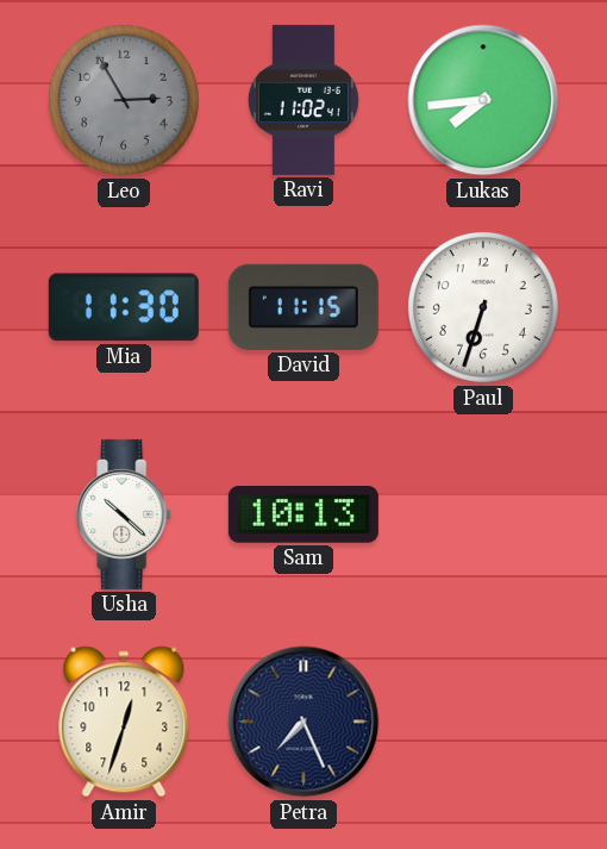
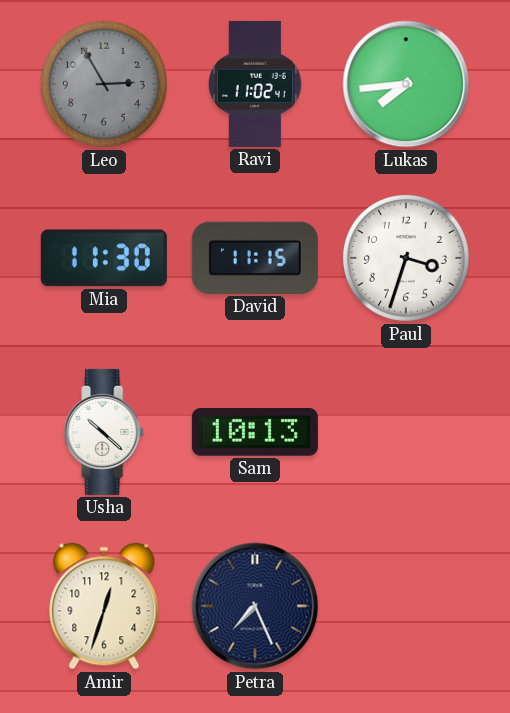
Paul: 6:33 -> 3:33 (406, 258)
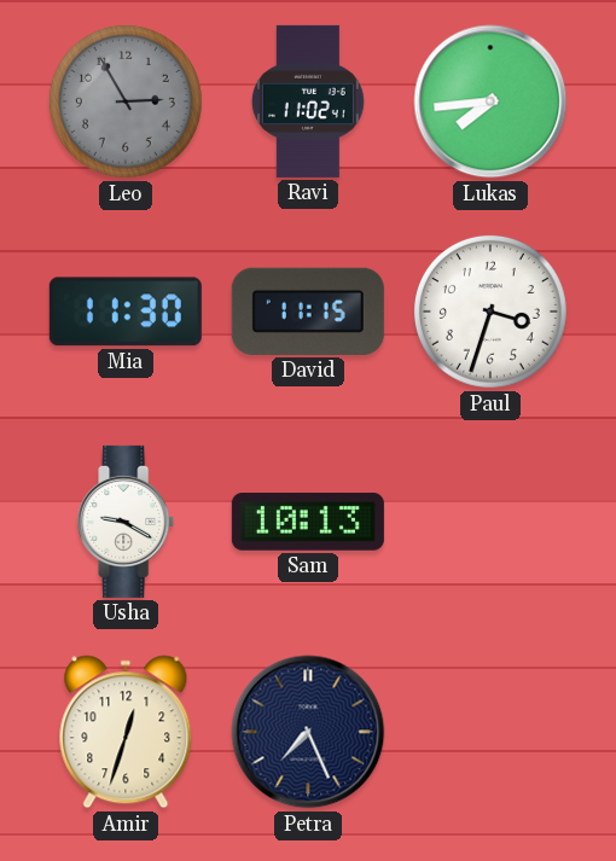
Usha: 10:22 -> 9:20 (127, 522)
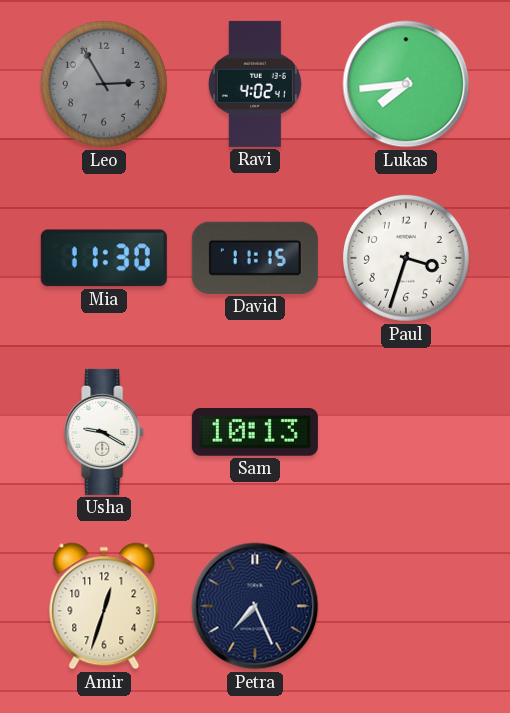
Ravi: 11:02 -> 4:02 (255, 84)
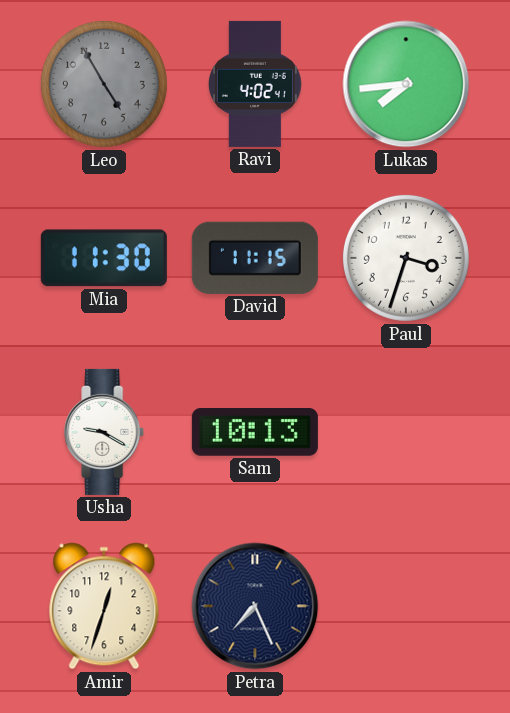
Leo: 2:55 -> 4:55 (104, 84)
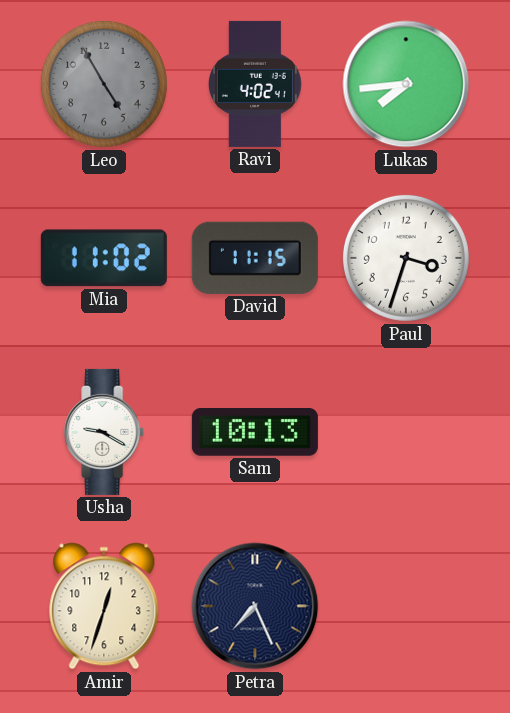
Mia: 11:30 -> 11:02 (104, 258)
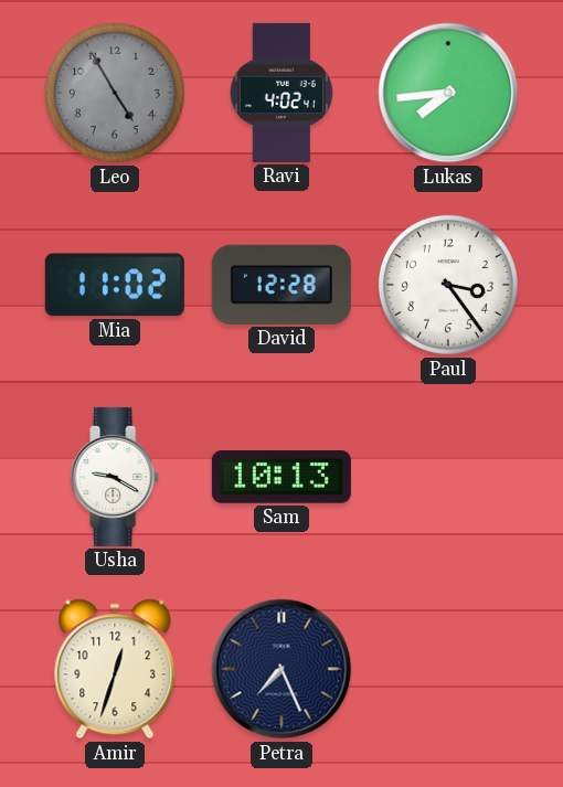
David: 11:15 -> 12:28 (281, 285)
Paul: 3:33 -> 3:24 (448, 285)
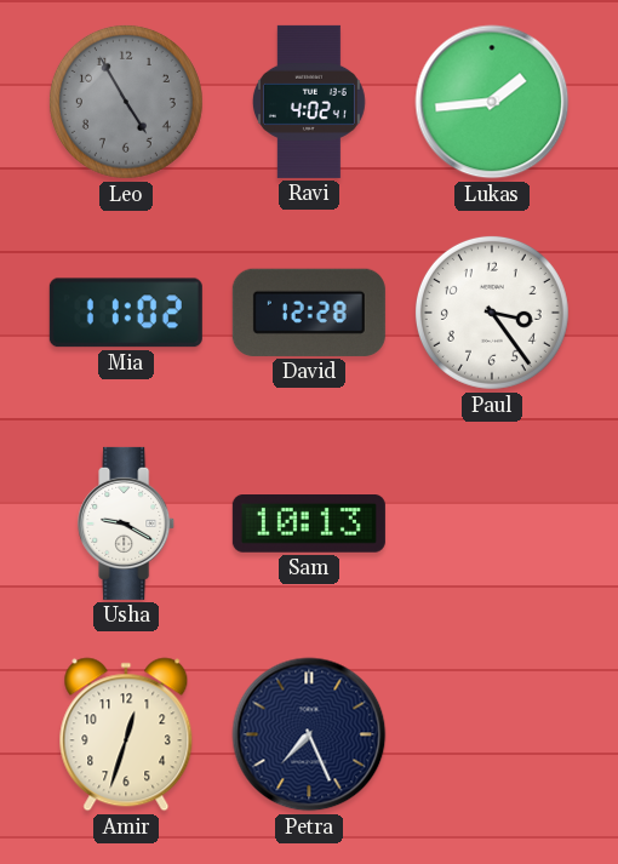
Lukas: 7:44 -> 1:44 (492, 102)
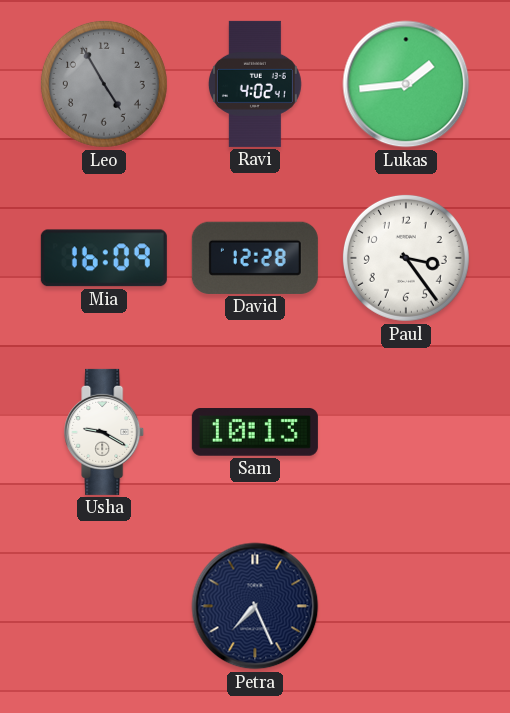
Mia: 11:02 -> 16:09 (104, 258)
Amir: 12:33 -> none (126, 734)
